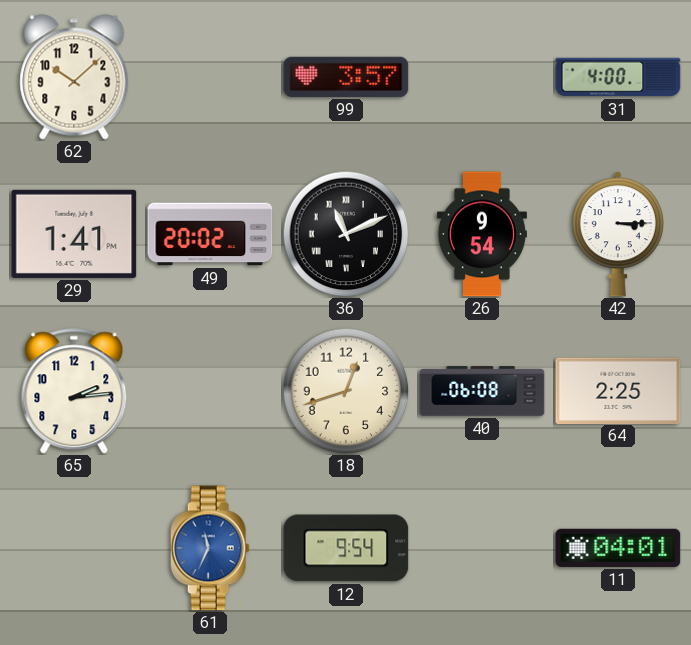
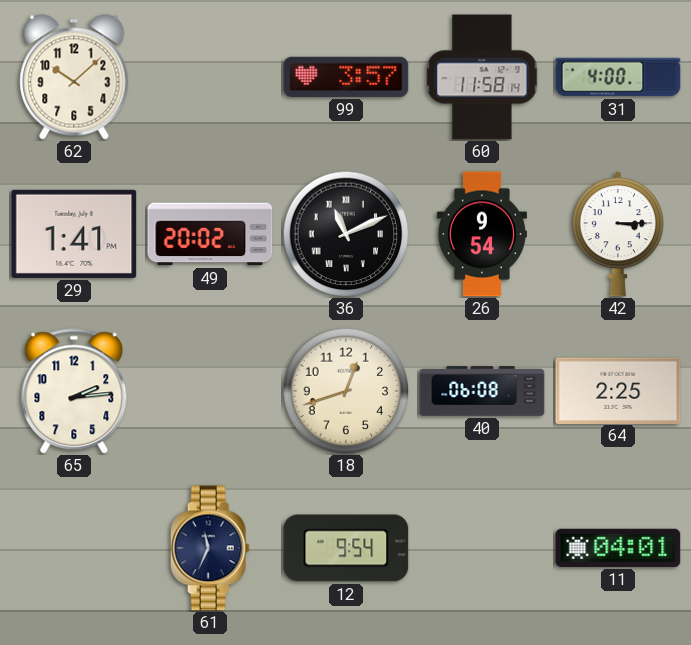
60: none -> 11:58 (482, 77)
61 dial: blue -> navy (210, 548)
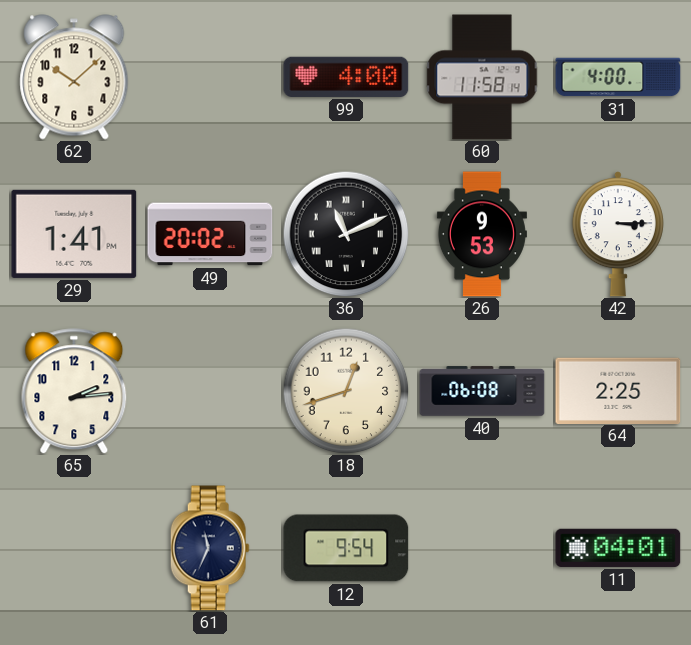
99: 3:57 -> 4:00 (346, 77)
26: 9:54 -> 9:53 (482, 234)
